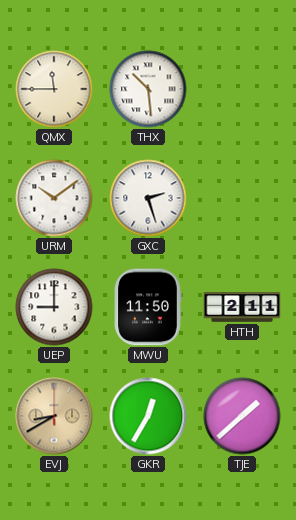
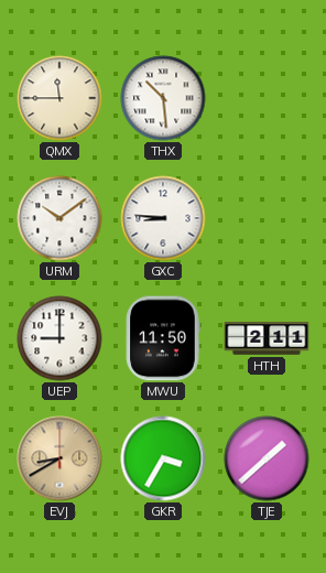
GXC: 2:27 -> 8:46 (163, 218)
GKR: 12:35 -> 3:35 (163, 458)
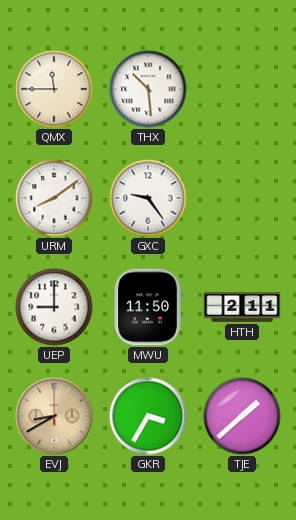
URM: 10:09 -> 8:09 (54, 198)
GXC: 8:46 -> 9:24 (148, 198)
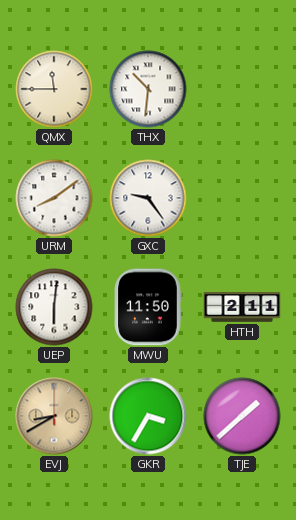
THX: 10:29 -> 10:31 (148, 89)
UEP: 9:00 -> 6:01 (54, 307)
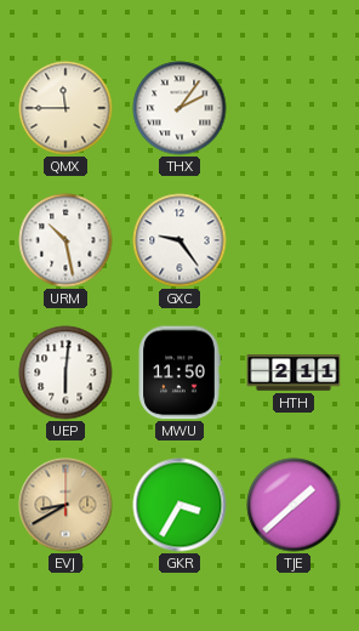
THX: 10:31 -> 2:06 (180, 108)
URM: 8:09 -> 10:28 (65, 240)
